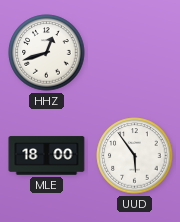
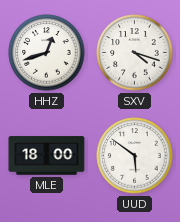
SXV: none -> 4:18 (135, 53)
UUD: 5:54 -> 5:51 (135, 156)
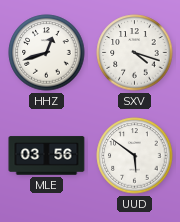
MLE: 18:00 -> 03:56 (47, 156)
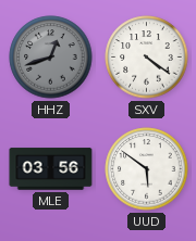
HHZ dial: white -> grey (51, 58)
SXV: 4:18 -> 4:21 (147, 58)
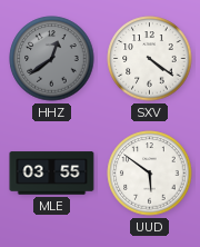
HHZ: 12:42 -> 12:39 (52, 59)
MLE: 03:56 -> 03:55 (52, 174)
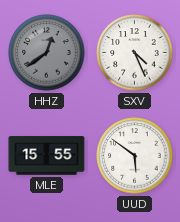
SXV: 4:21 -> 4:26 (135, 53)
MLE: 03:55 -> 15:55 (47, 156)
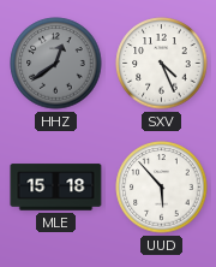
MLE: 15:55 -> 15:18 (56, 188)
UUD: 5:51 -> 5:53 (162, 188)
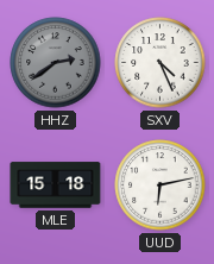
HHZ: 12:39 -> 2:39 (56, 63)
UUD: 5:53 -> 6:13 (160, 186)
